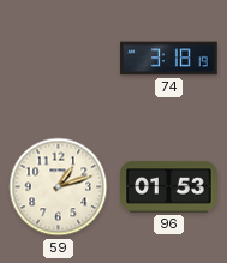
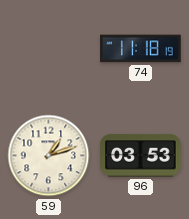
74: 3:18 -> 11:18 (141, 49)
96: 01:53 -> 03:53 (141, 156)
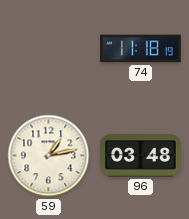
59: 1:12 -> 1:13 (49, 156)
96: 03:53 -> 03:48 (141, 156)
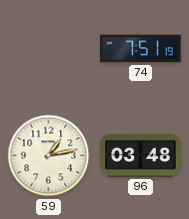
74: 11:18 -> 7:51 (141, 49)
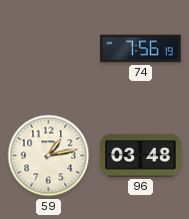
74: 7:51 -> 7:56 (141, 49)
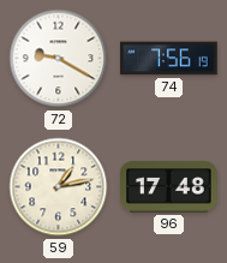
72: none -> 9:20 (59, 59)
96: 03:48 -> 17:48 (169, 187)
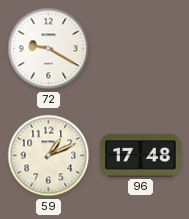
74: 7:56 -> none (169, 59)
59: 1:13 -> 1:11 (49, 156)
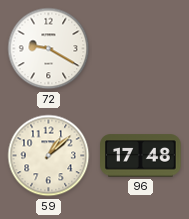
59: 1:11 -> 1:08 (49, 156)
